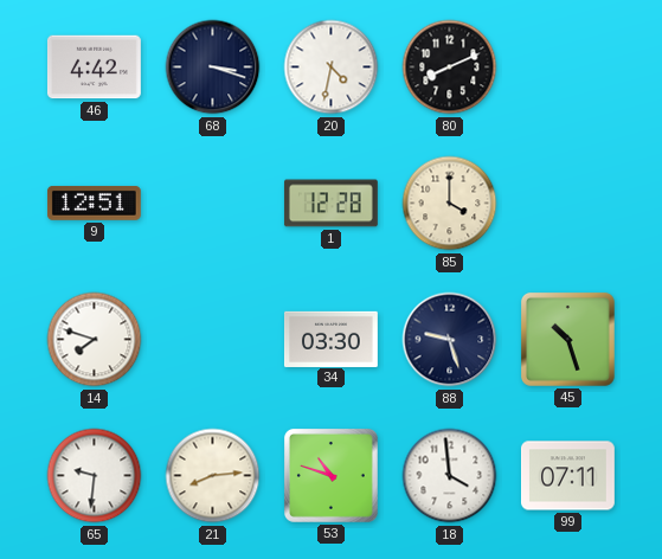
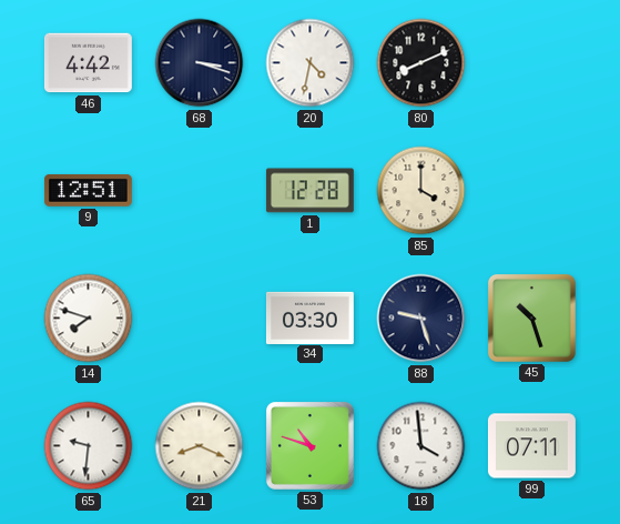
21: 8:14 -> 8:19 (200, 446)
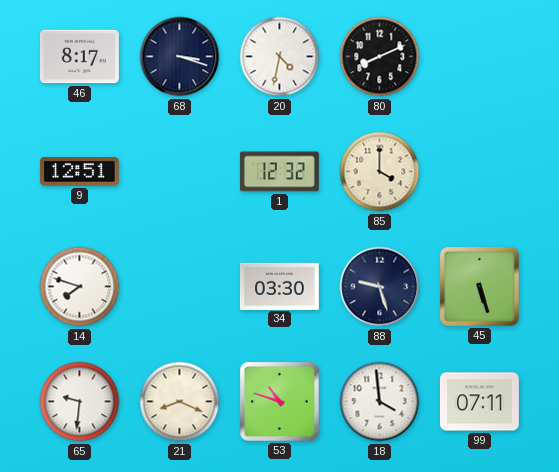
46: 4:42 -> 8:17 (79, 57)
1: 12:28 -> 12:32 (279, 172)
45: 10:27 -> 5:27 (479, 286)
